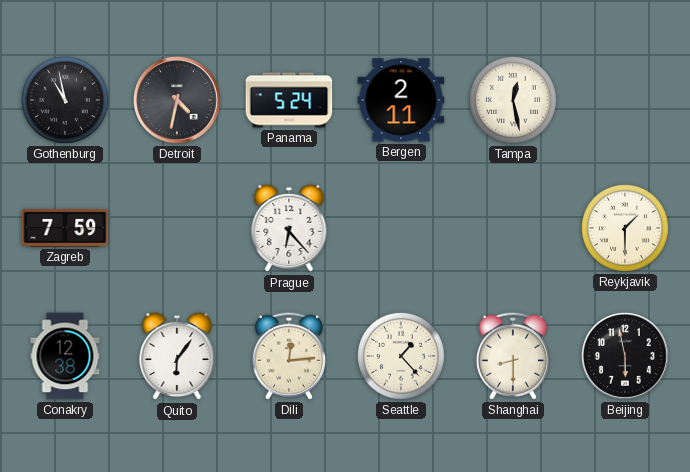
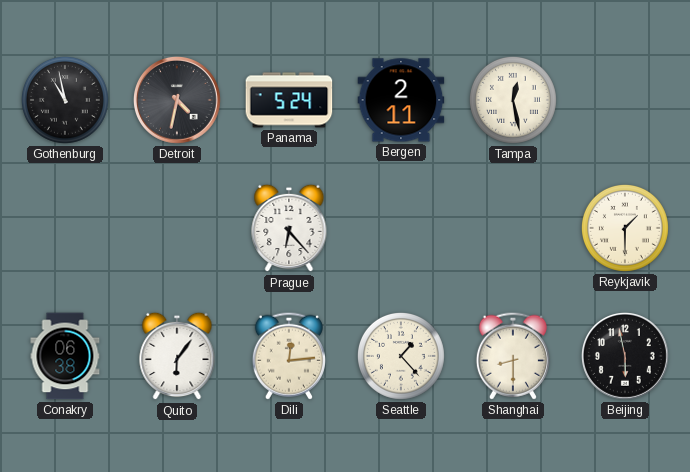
Zagreb: 7:59 -> none (65, 228)
Conakry: 12:38 -> 06:38 (65, 356)
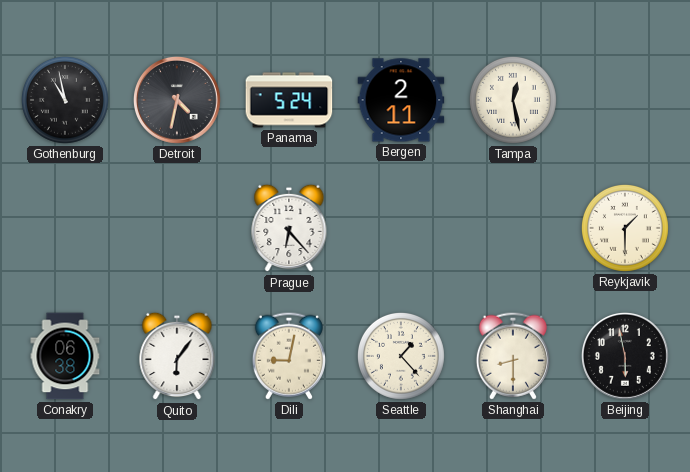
Dili: 12:14 -> 9:02 (289, 356)
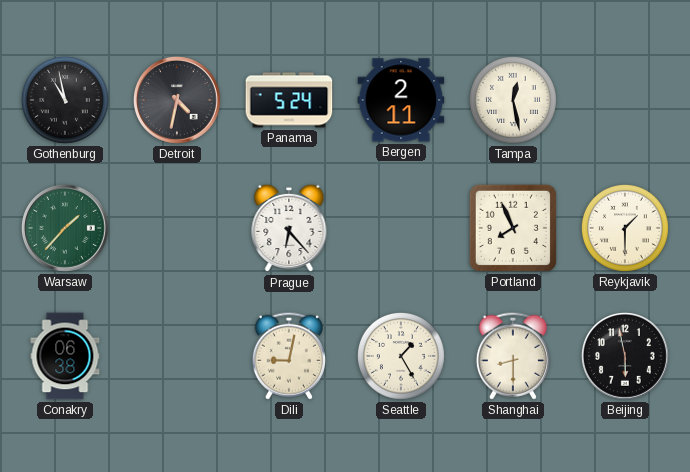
Warsaw: none -> 1:37 (65, 228)
Portland: none -> 7:56 (513, 228)
Quito: 6:06 -> none (177, 356)
Seattle: 1:23 -> 1:25 (401, 356)
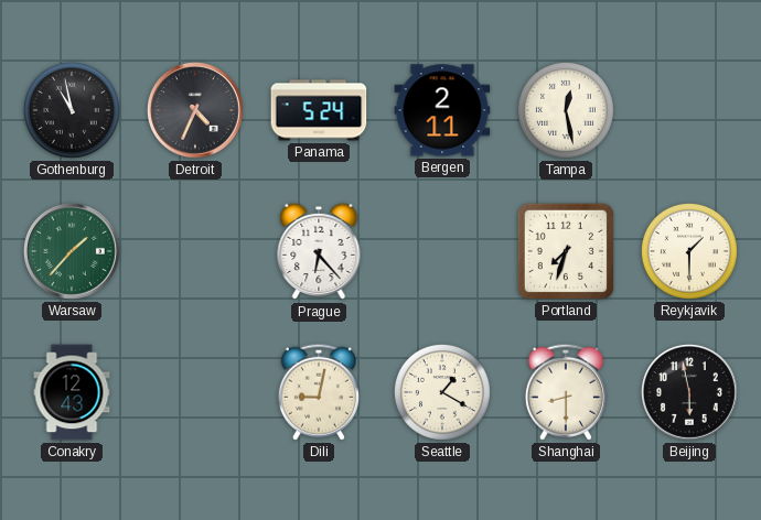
Detroit: 4:32 -> 4:34 (195, 110)
Portland: 7:56 -> 7:33 (566, 251)
Conakry: 06:38 -> 12:43 (72, 392)
Seattle: 1:25 -> 1:20 (442, 392)
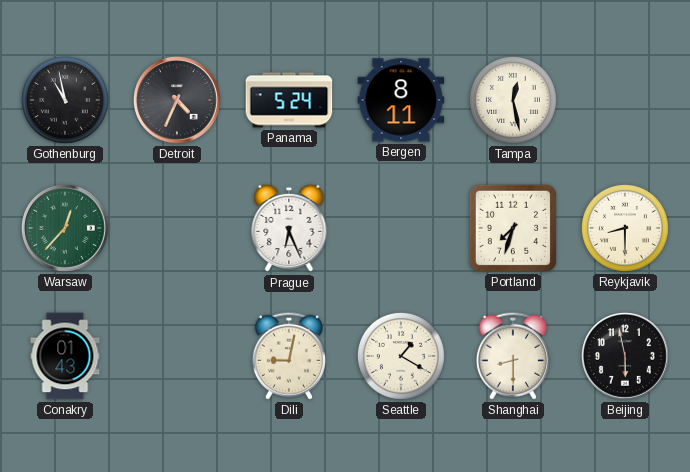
Bergen: 2:11 -> 8:11 (401, 100)
Warsaw: 1:37 -> 12:37 (65, 228)
Prague: 6:23 -> 6:26 (289, 228)
Reykjavik: 1:30 -> 8:30 (625, 228)
Conakry: 12:43 -> 01:43 (65, 356)
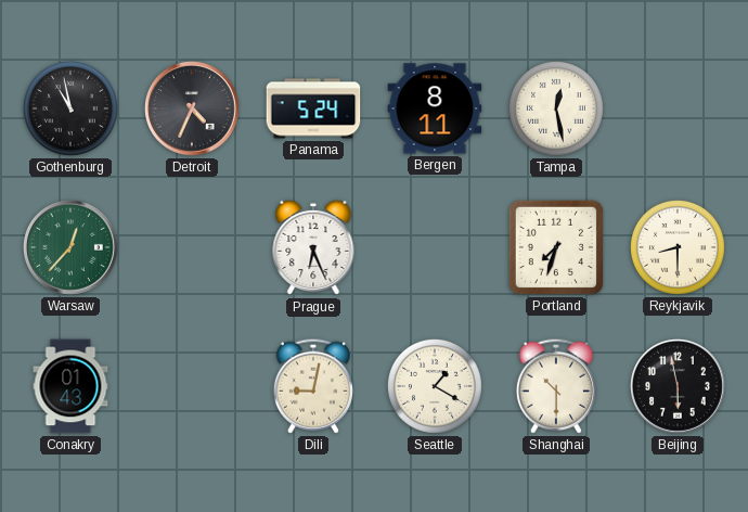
Shanghai: 8:30 -> 10:30 (556, 386)
